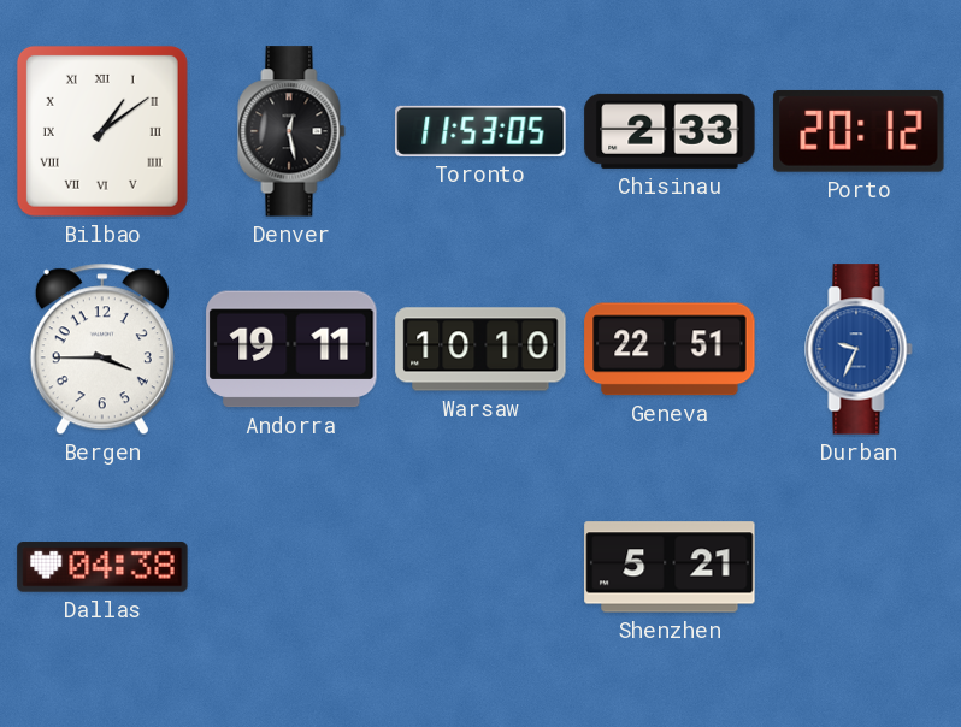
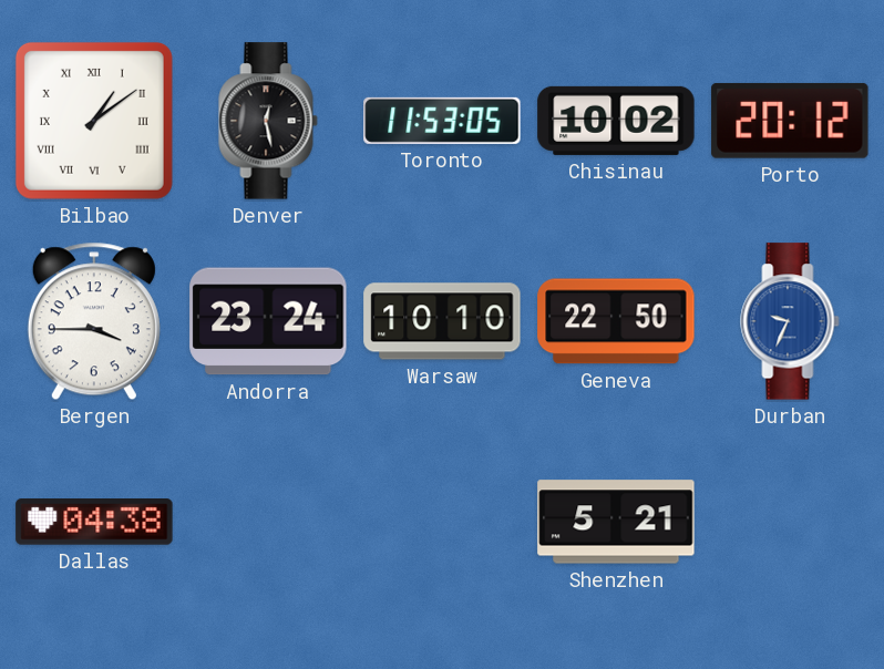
Chisinau: 2:33 -> 10:02 (616, 121)
Andorra: 19:11 -> 23:24 (268, 321)
Geneva: 22:51 -> 22:50 (616, 321)
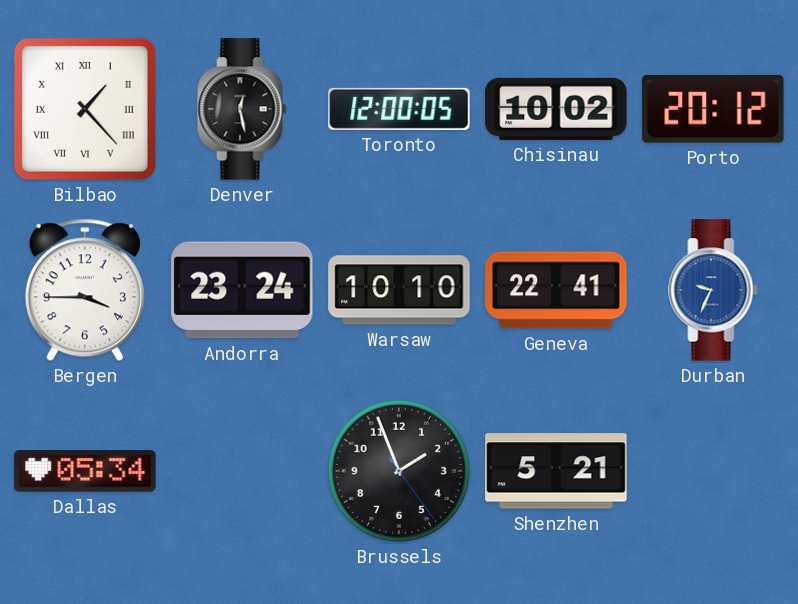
Bilbao: 1:09 -> 1:23 (85, 109)
Toronto: 11:53 -> 12:00 (399, 109)
Geneva: 22:50 -> 22:41 (556, 290)
Dallas: 04:38 -> 05:34 (85, 471)
Brussels: none -> 1:56 (399, 471)
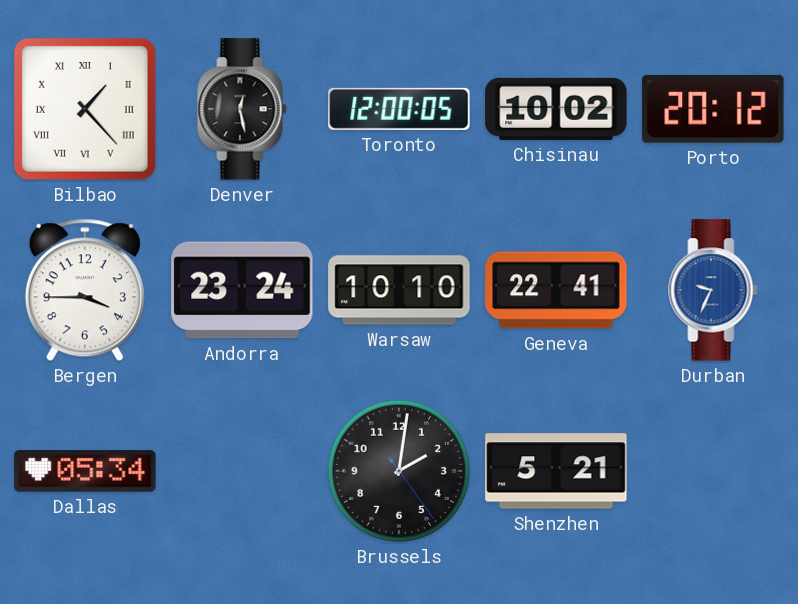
Brussels: 1:56 -> 2:01 (399, 471)
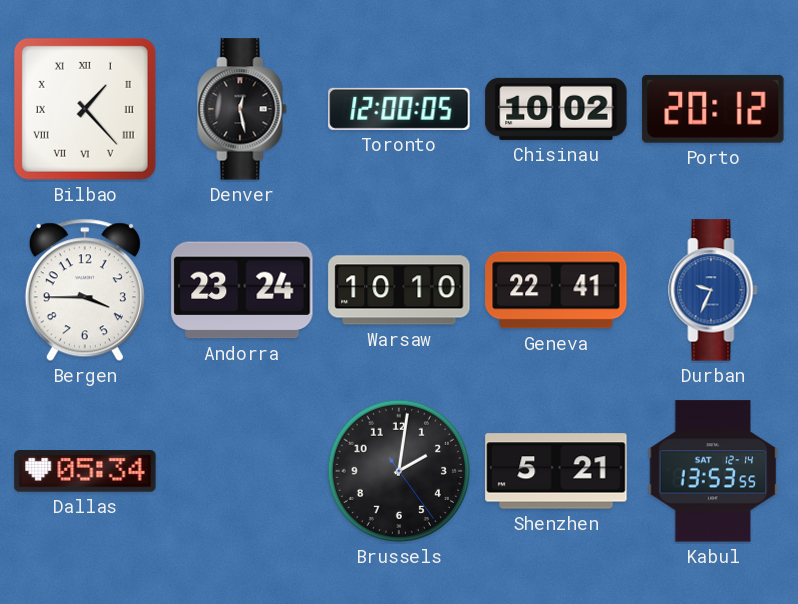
Kabul: none -> 13:53 (713, 471)
